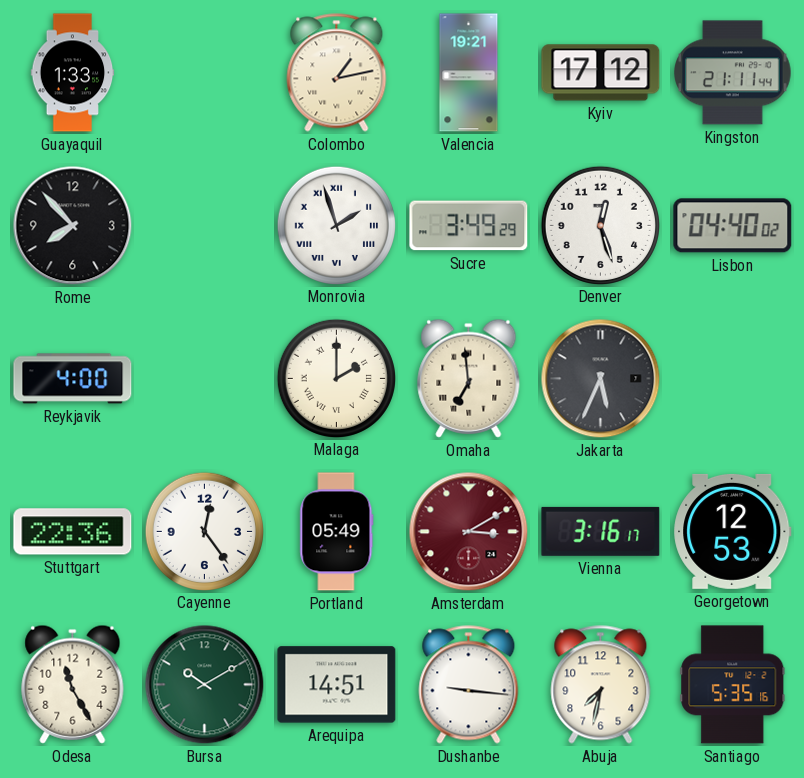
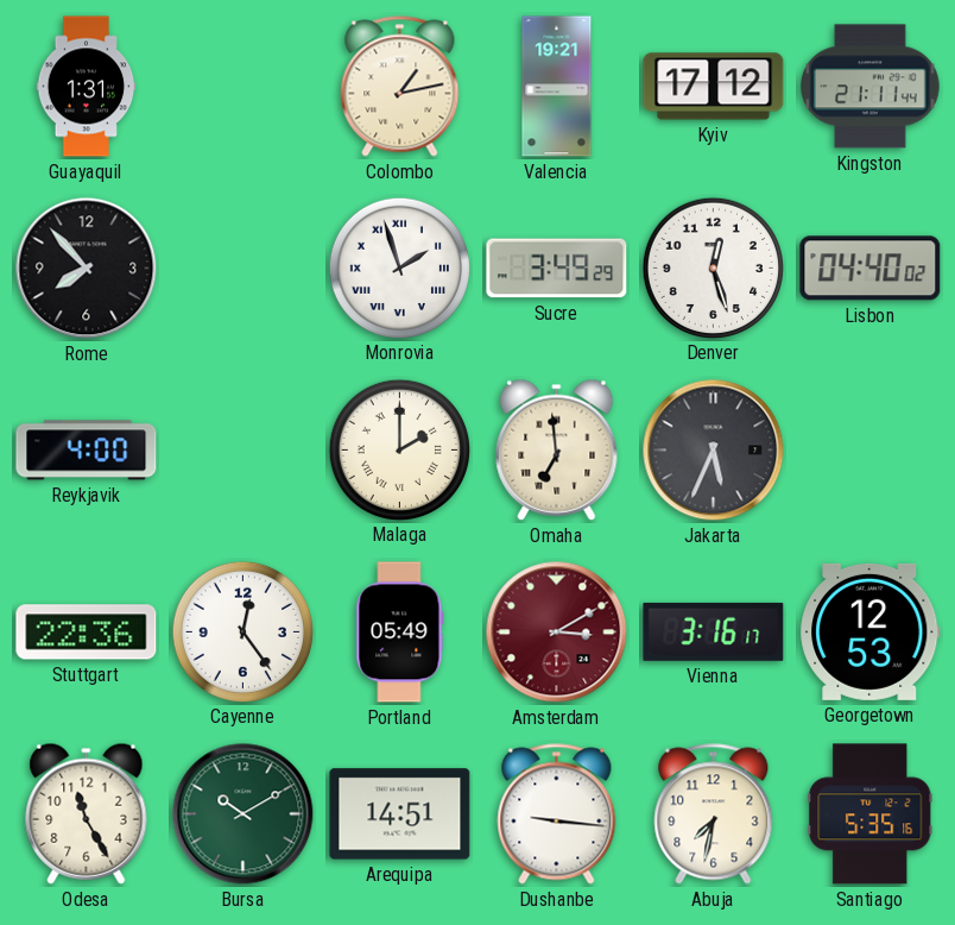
Guayaquil: 1:33 -> 1:31 (87, 87)
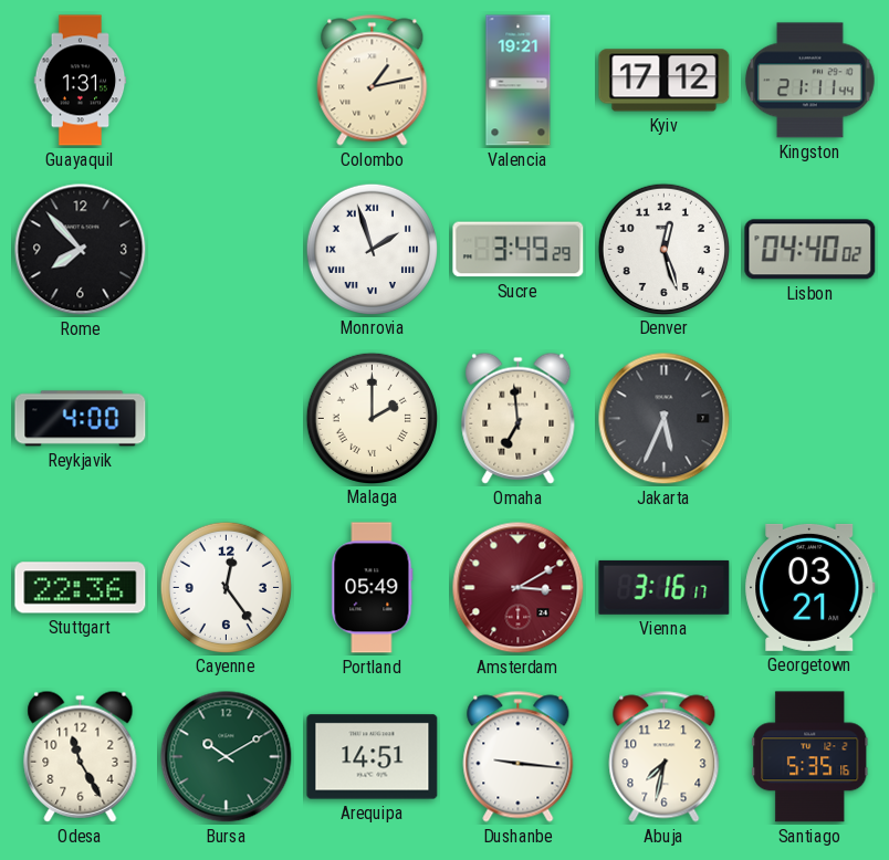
Georgetown: 12:53 -> 03:21 (810, 587)
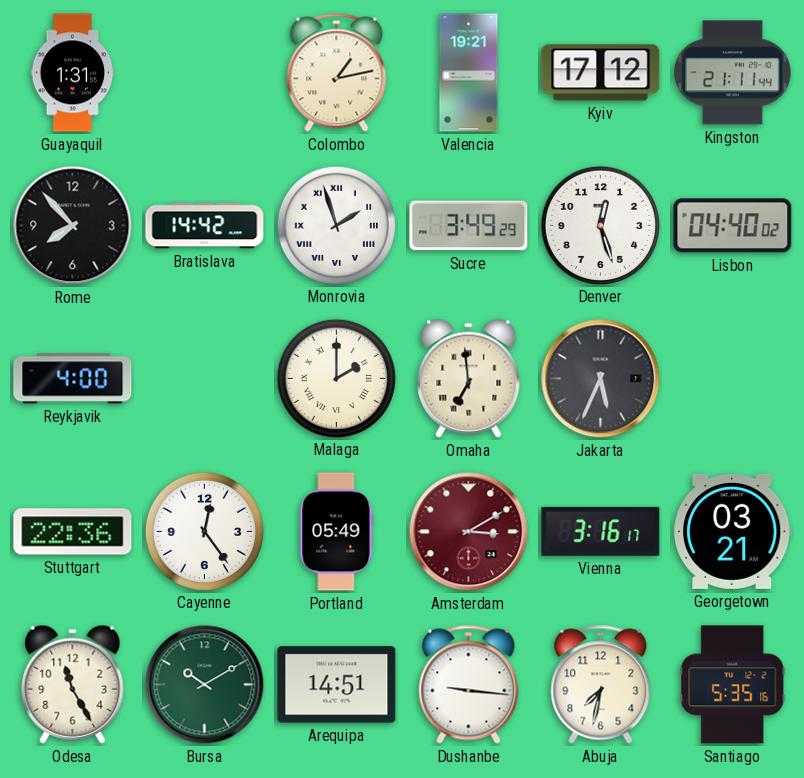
Bratislava: none -> 14:42 (205, 226)
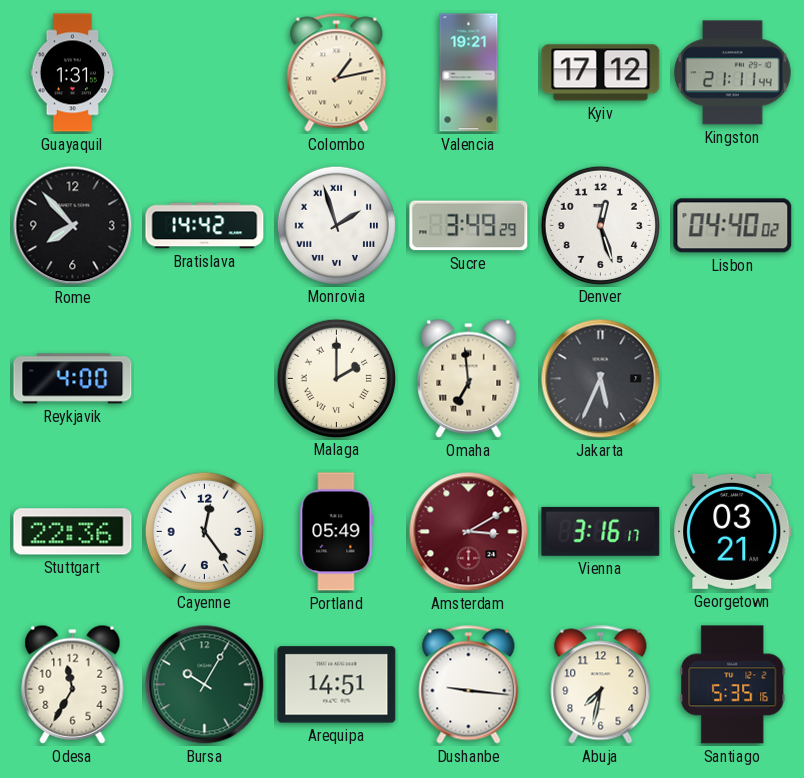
Odesa: 11:25 -> 11:35 (73, 684)
Bursa: 10:10 -> 10:05 (205, 685)
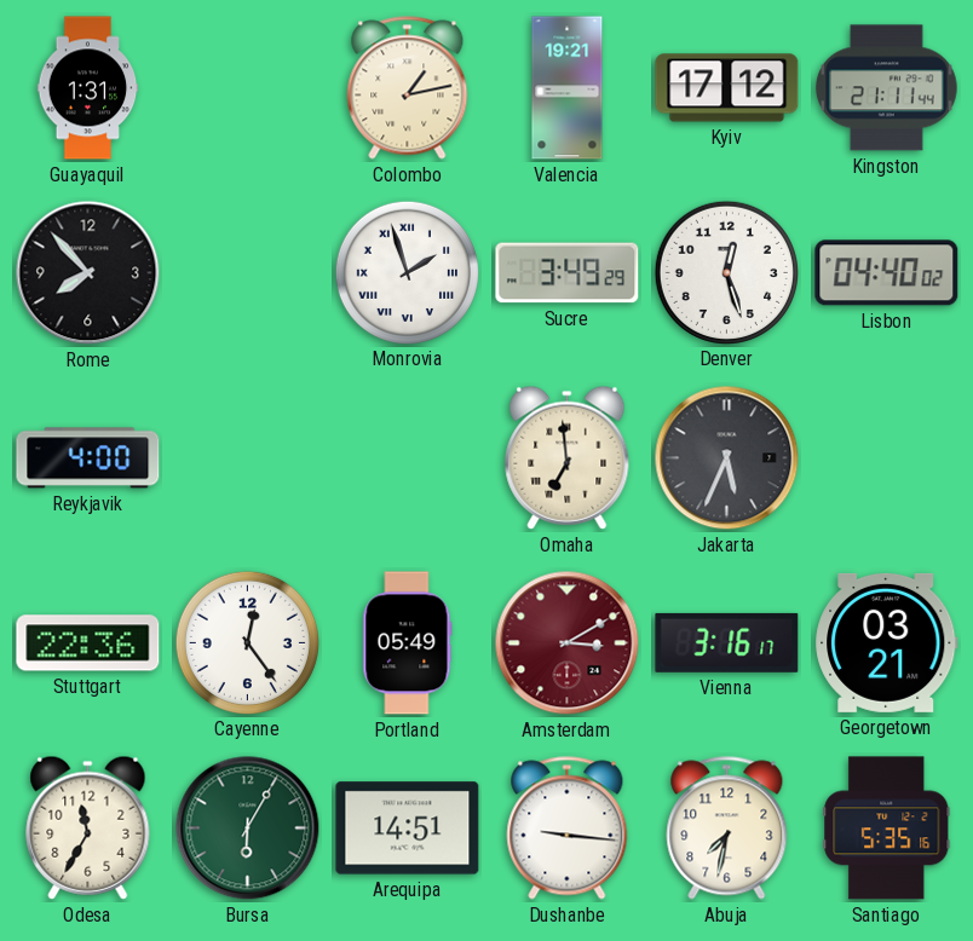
Bratislava: 14:42 -> none (205, 226)
Malaga: 2:00 -> none (336, 378)
Bursa: 10:05 -> 6:05 (248, 829)
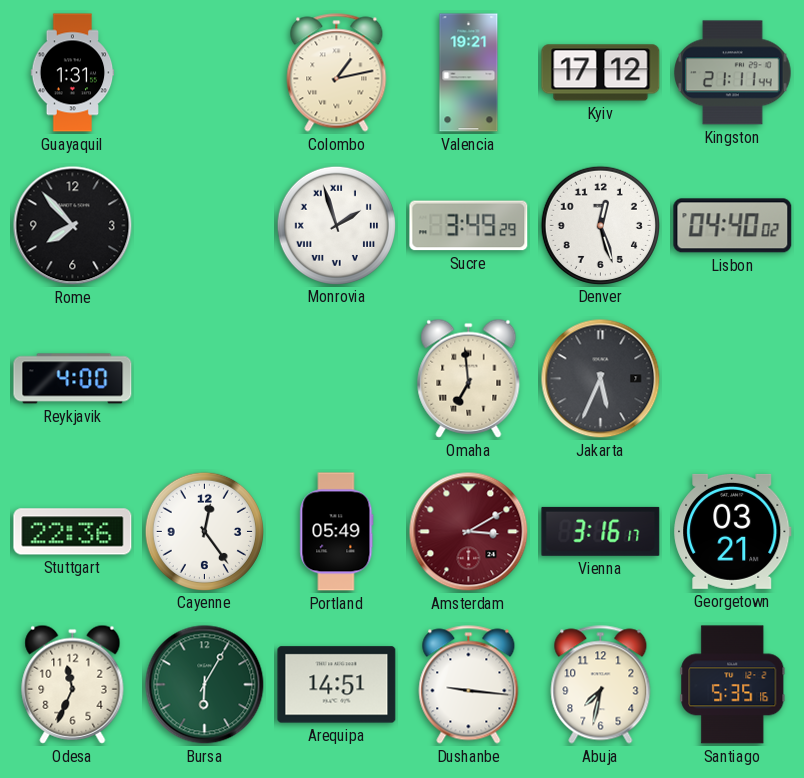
Odesa: 11:35 -> 11:34 (73, 684)
